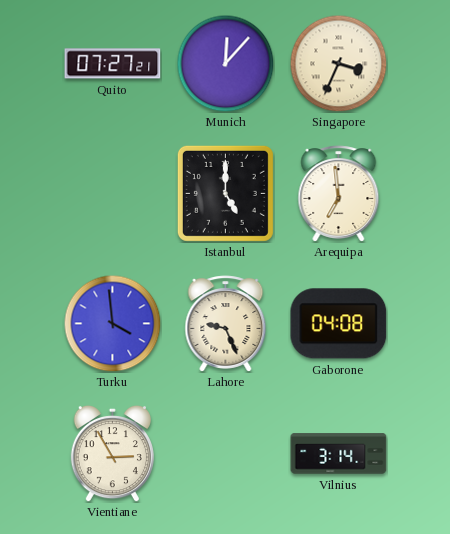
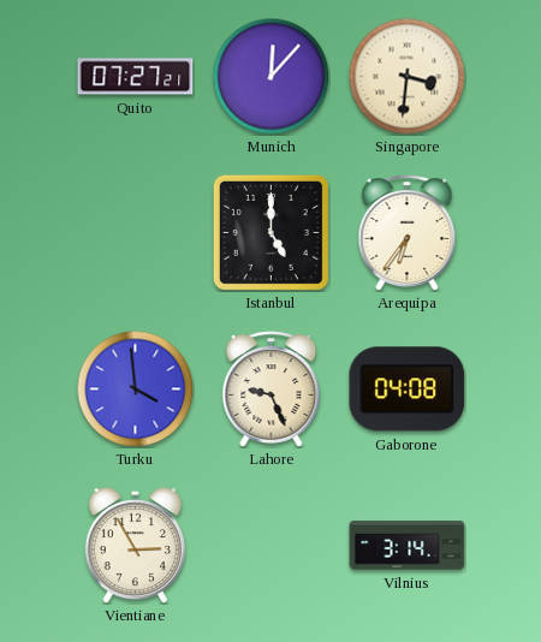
Singapore: 3:34 -> 3:31 (406, 76)
Arequipa: 6:59 -> 6:36 (408, 233)
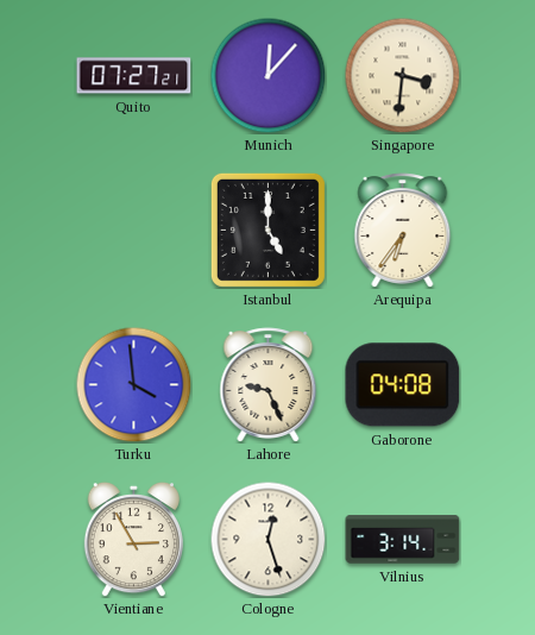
Cologne: none -> 12:27 (267, 539)
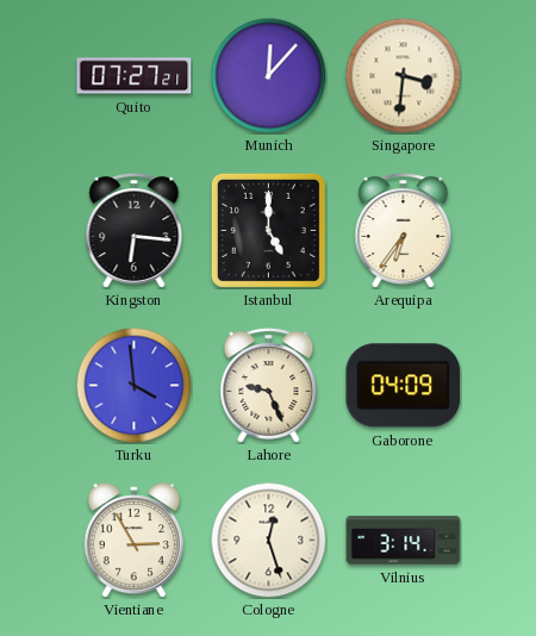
Kingston: none -> 6:16 (135, 231)
Gaborone: 04:08 -> 04:09 (404, 386)
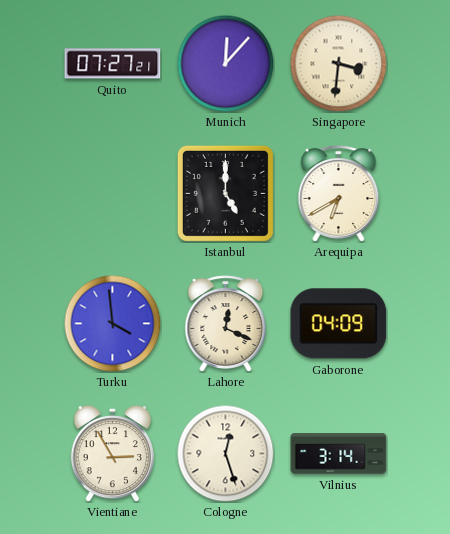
Kingston: 6:16 -> none (135, 231)
Arequipa: 6:36 -> 6:40 (339, 194)
Lahore: 9:26 -> 12:19 (226, 324)
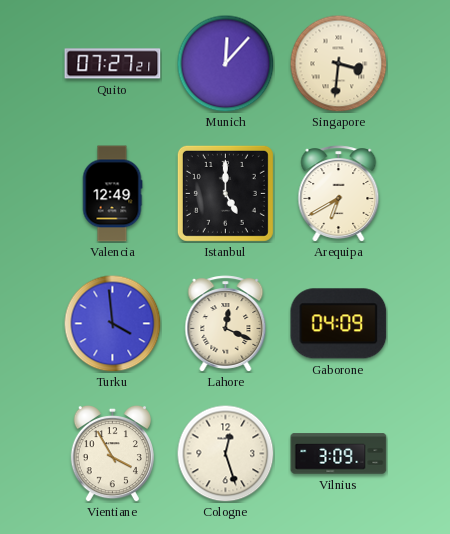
Valencia: none -> 12:49 (112, 194)
Vientiane: 2:55 -> 3:55 (112, 453)
Vilnius: 3:14 -> 3:09 (339, 454)
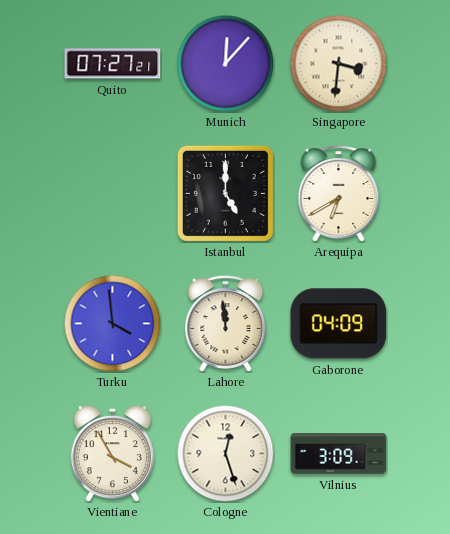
Valencia: 12:49 -> none (112, 194)
Lahore: 12:19 -> 11:59 (226, 324)
